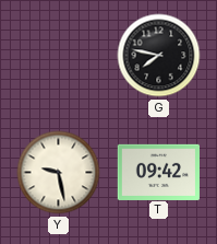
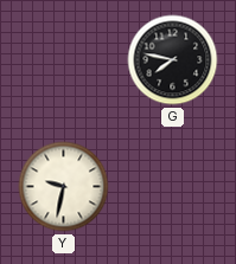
Y: 9:28 -> 9:32 (64, 187)
T: 09:42 -> none (158, 172)
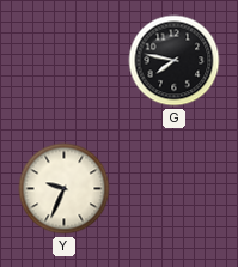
Y: 9:32 -> 9:34 (65, 189)
